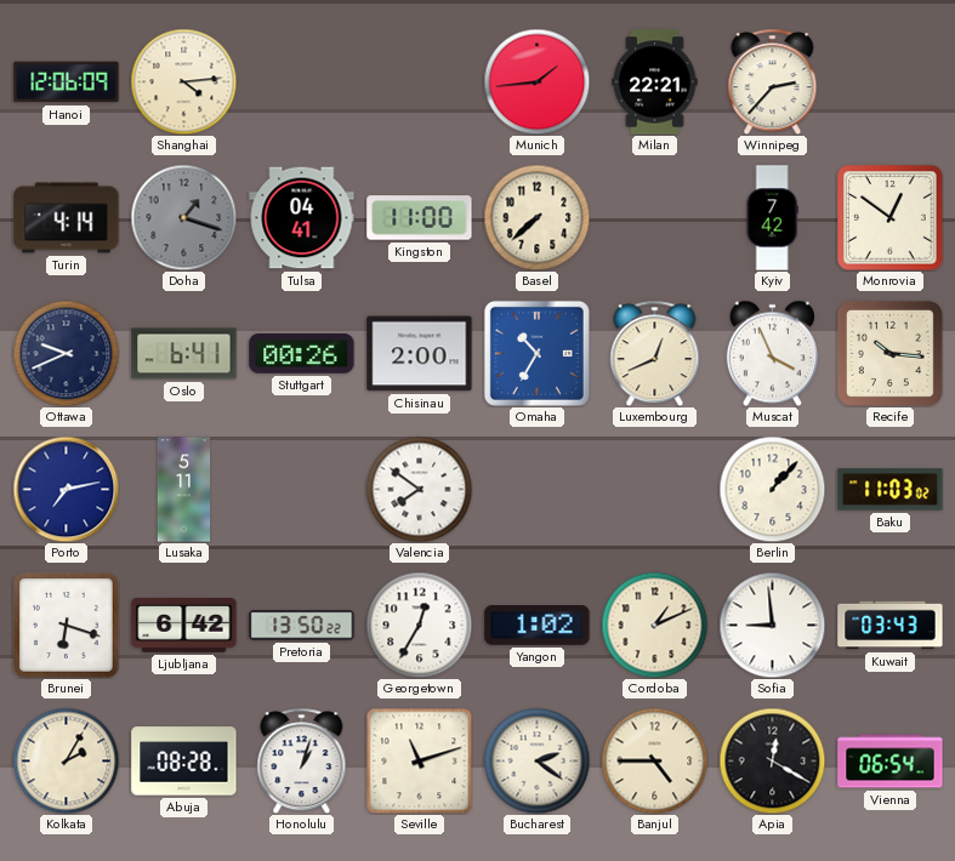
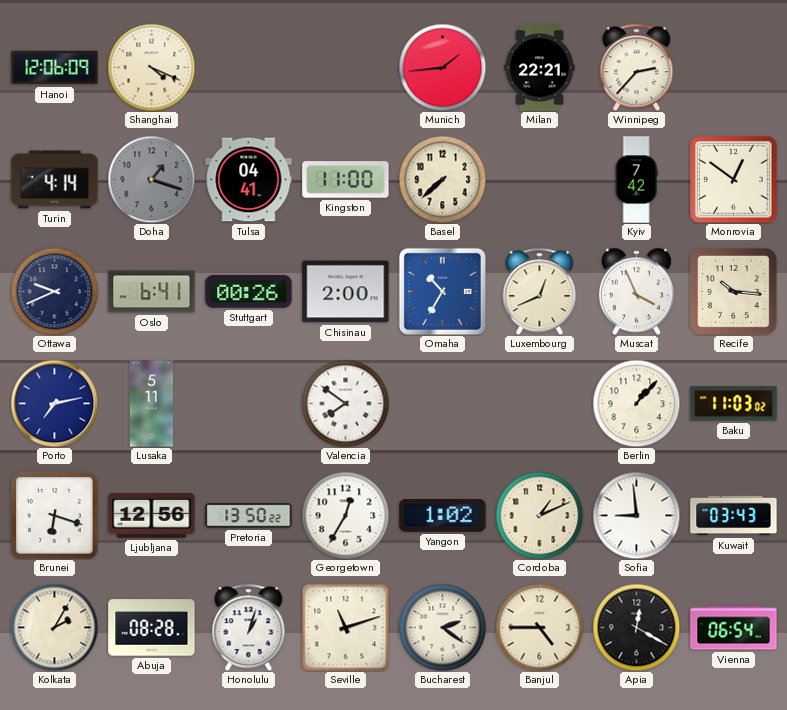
Shanghai: 4:14 -> 4:19 (151, 67)
Ljubljana: 6:42 -> 12:56 (152, 515)
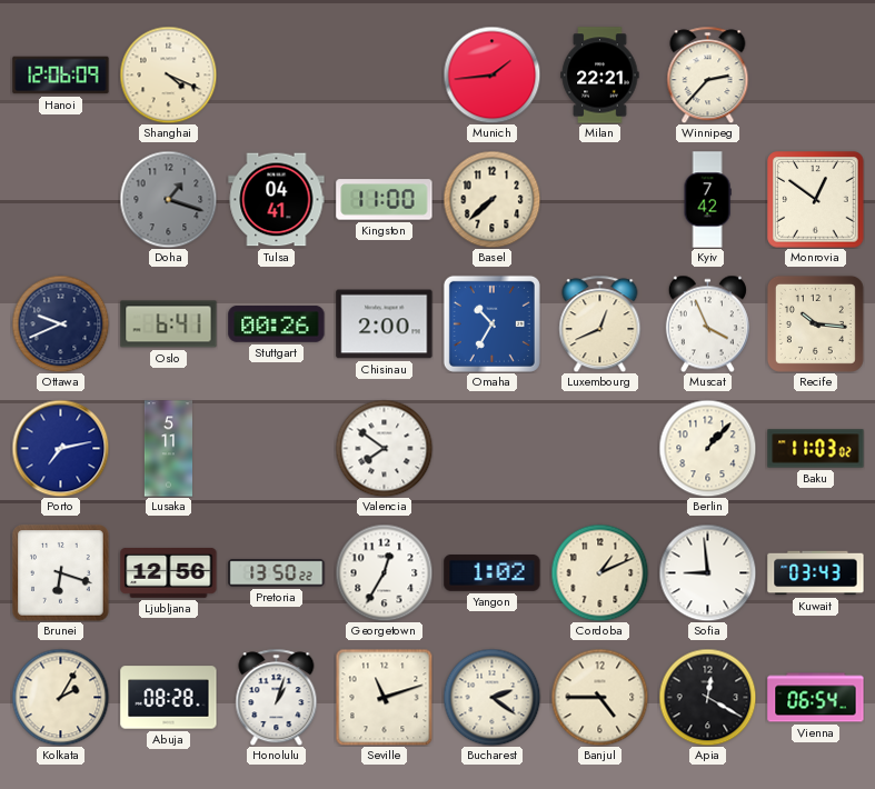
Turin: 4:14 -> none (55, 180)
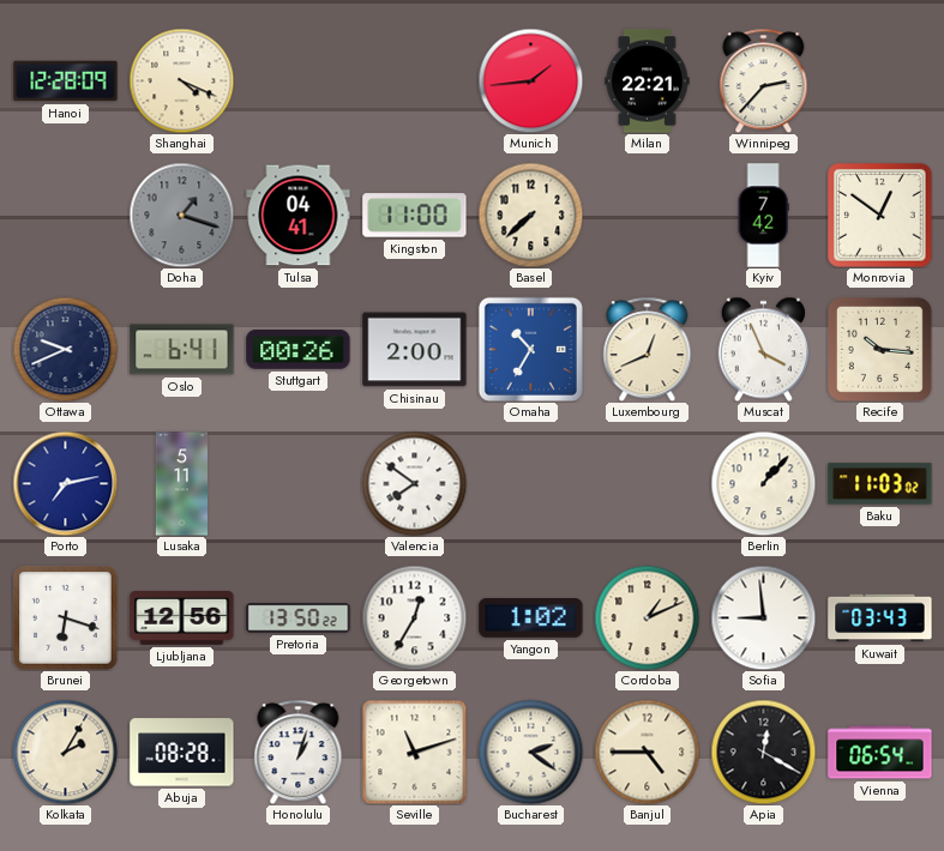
Hanoi: 12:06 -> 12:28 (66, 82)
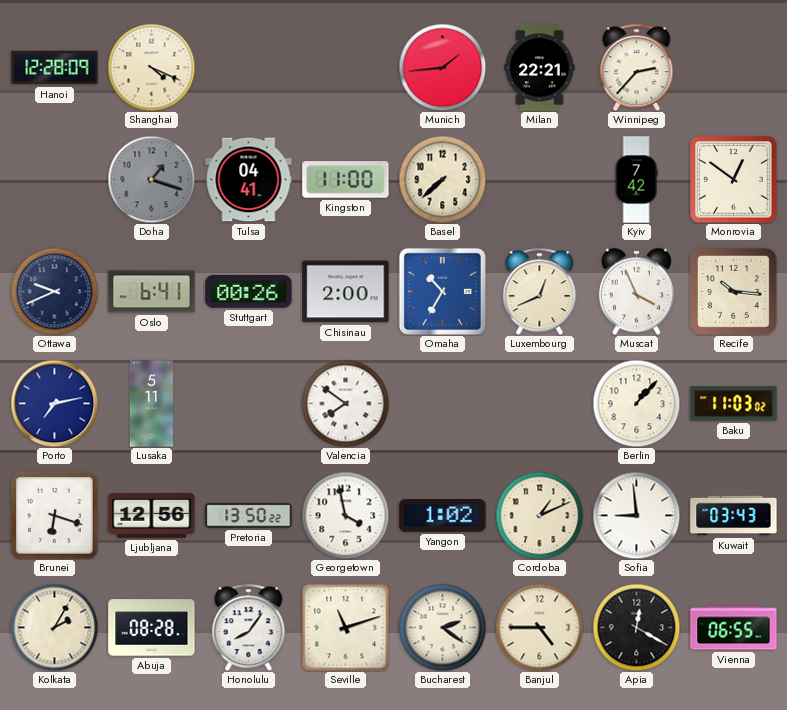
Georgetown: 12:35 -> 3:58 (345, 515)
Honolulu: 1:03 -> 8:06 (249, 627)
Vienna: 06:54 -> 06:55 (734, 628)
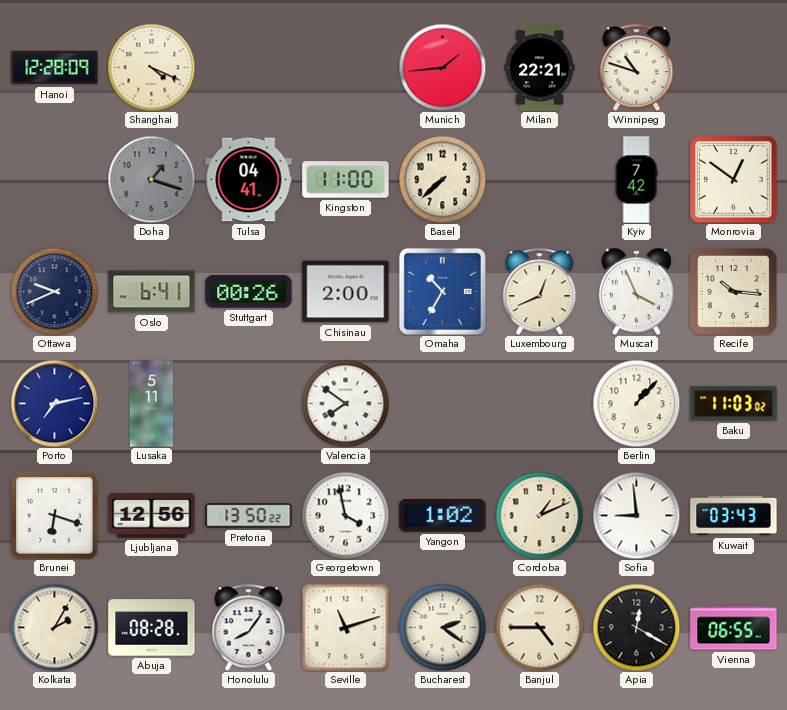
Winnipeg: 2:37 -> 10:48 (637, 67)
